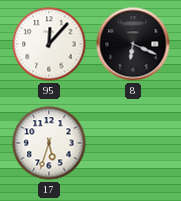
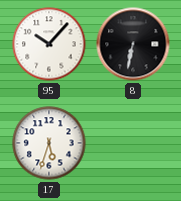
95: 12:07 -> 10:07 (49, 44)
8: 6:19 -> 6:32 (133, 44)
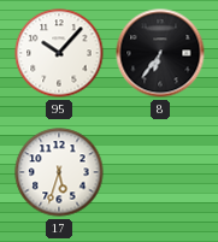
8: 6:32 -> 6:36 (160, 53)
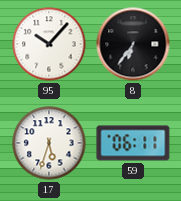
59: none -> 06:11 (133, 143)
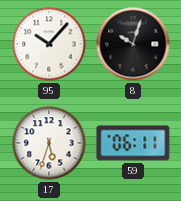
8: 6:36 -> 10:03 (133, 44)
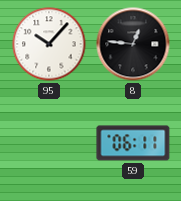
8: 10:03 -> 12:46 (133, 44)
17: 5:33 -> none (49, 143)
